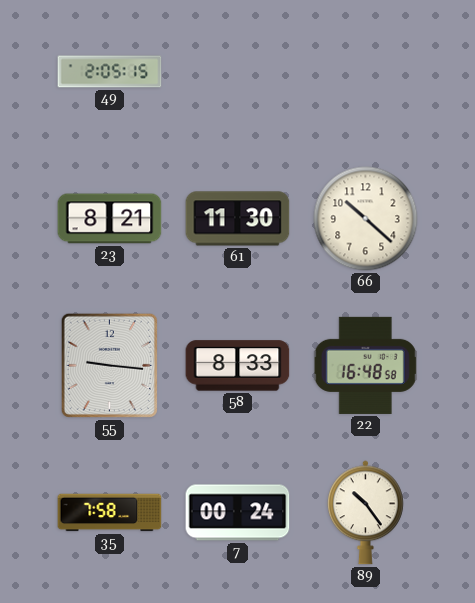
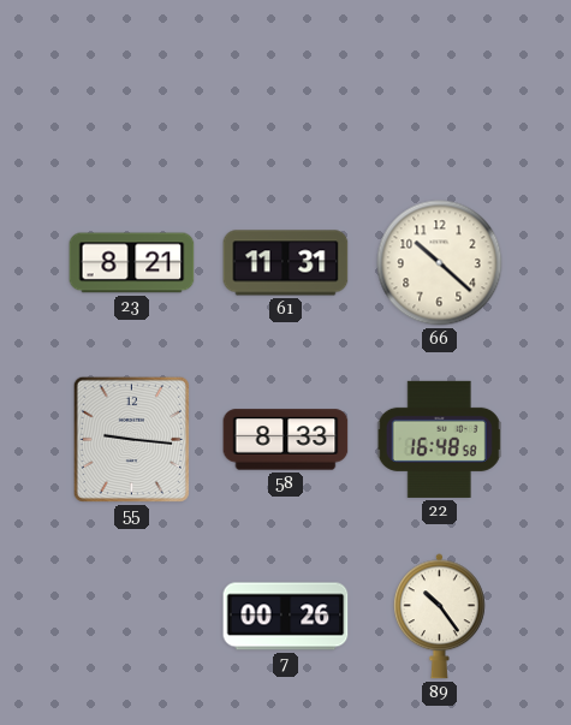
49: 2:05 -> none (110, 72)
61: 11:30 -> 11:31 (286, 263)
35: 7:58 -> none (110, 513)
7: 00:24 -> 00:26 (286, 617)
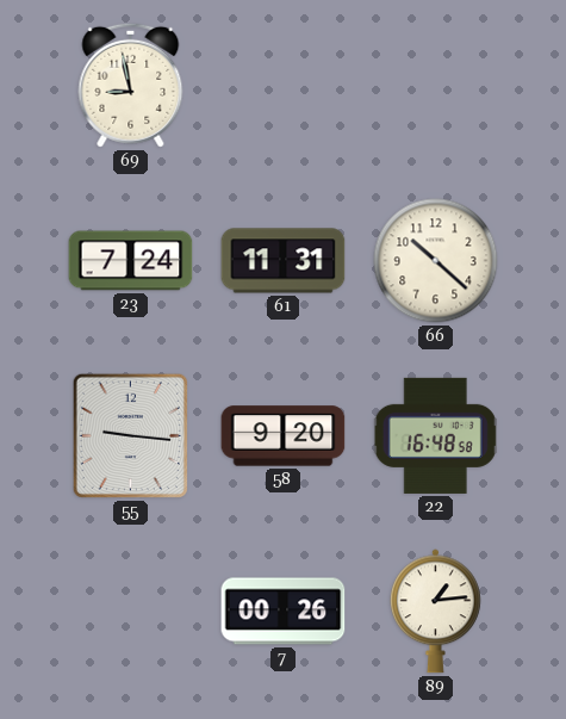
69: none -> 8:58 (131, 85)
23: 8:21 -> 7:24 (131, 261)
58: 8:33 -> 9:20 (284, 436)
89: 10:24 -> 1:14 (435, 612)
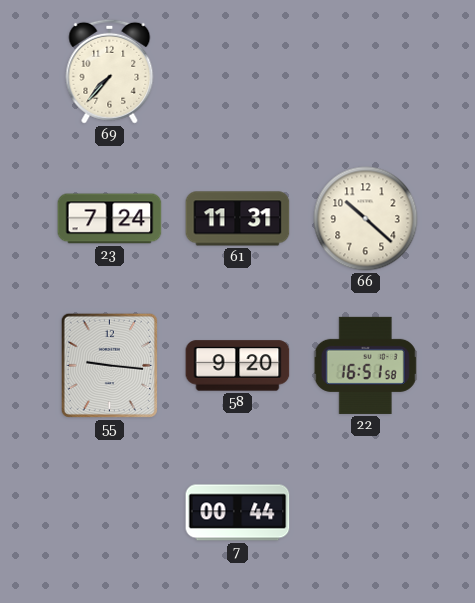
69: 8:58 -> 7:37 (110, 71)
22: 16:48 -> 16:51 (365, 365)
7: 00:26 -> 00:44 (238, 513)
89: 1:14 -> none (435, 612)
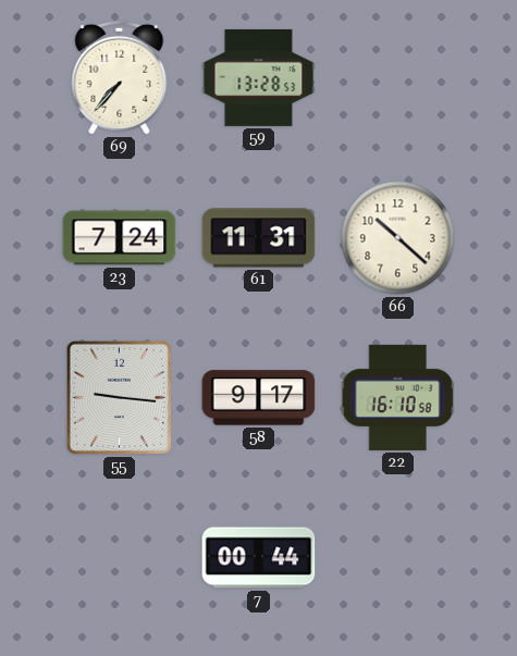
59: none -> 13:28 (259, 77)
58: 9:20 -> 9:17 (259, 398)
22: 16:51 -> 16:10 (397, 397)
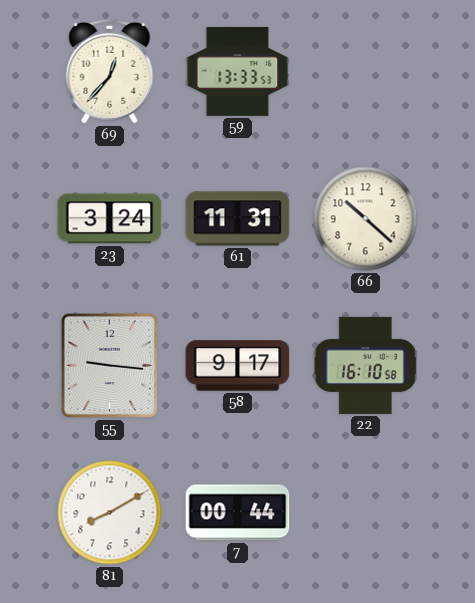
69: 7:37 -> 12:37 (110, 71)
59: 13:28 -> 13:33 (238, 71)
23: 7:24 -> 3:24 (110, 219)
81: none -> 8:10 (110, 513)
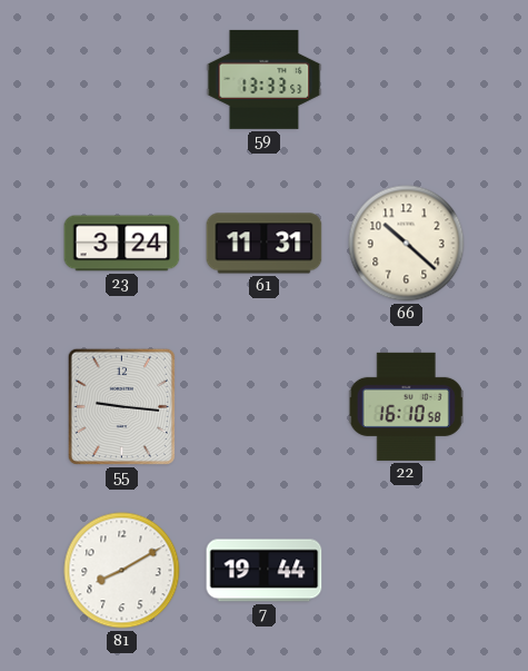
69: 12:37 -> none (110, 71)
58: 9:17 -> none (238, 366)
7: 00:44 -> 19:44 (265, 571)
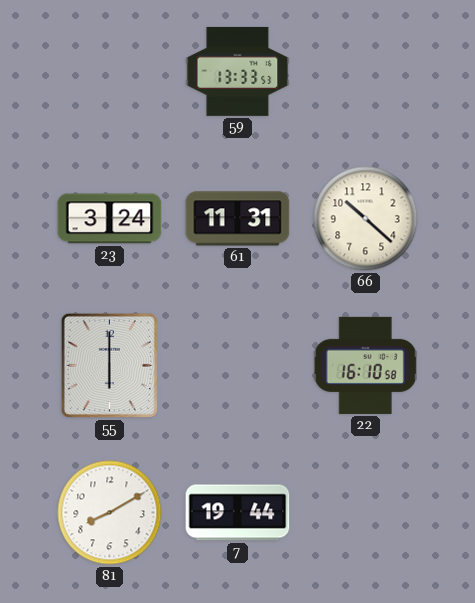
55: 9:16 -> 6:00 (109, 365)
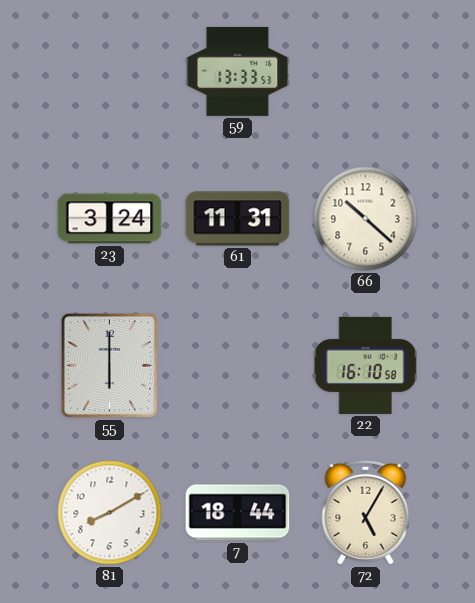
7: 19:44 -> 18:44 (238, 513)
72: none -> 5:05 (366, 512)
